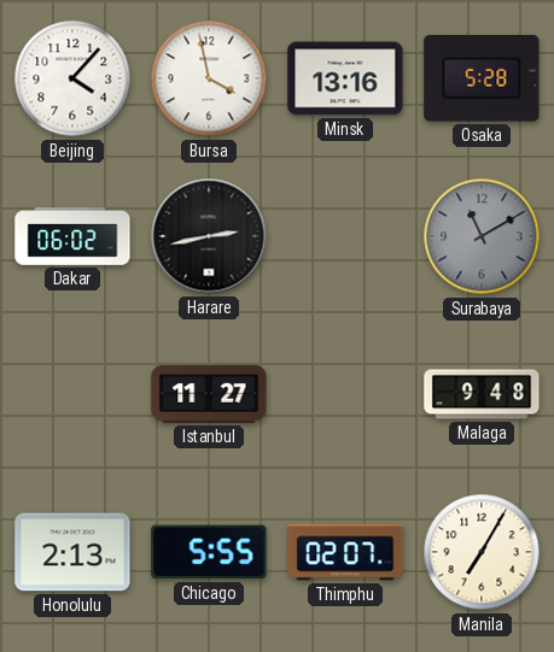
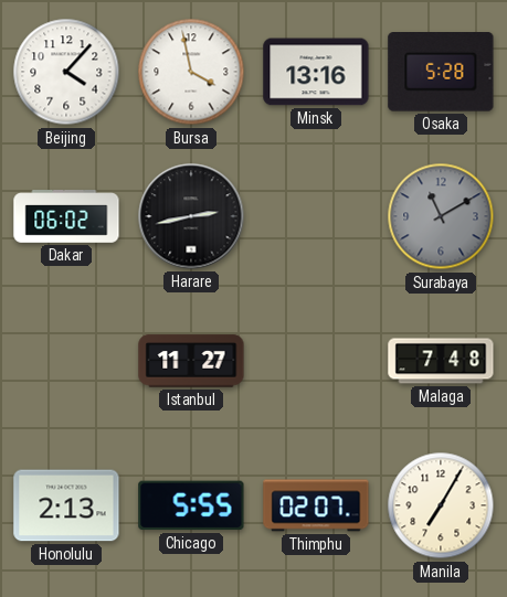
Malaga: 9:48 -> 7:48 (441, 361)
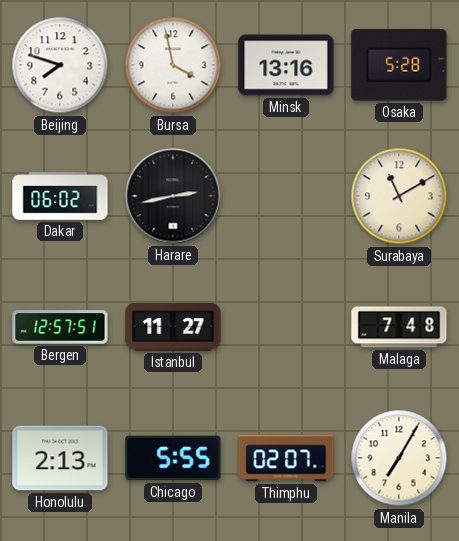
Beijing: 4:07 -> 7:48 (60, 65)
Surabaya dial: grey -> cream (399, 196)
Bergen: none -> 12:57 (60, 327)
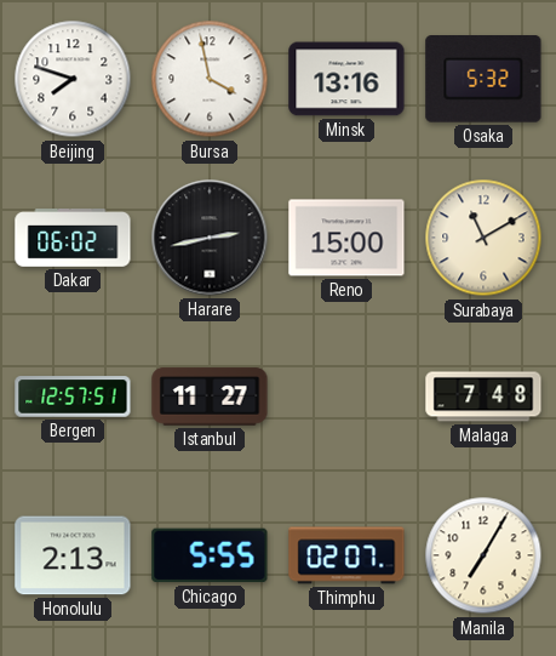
Osaka: 5:28 -> 5:32 (483, 79)
Reno: none -> 15:00 (346, 238)
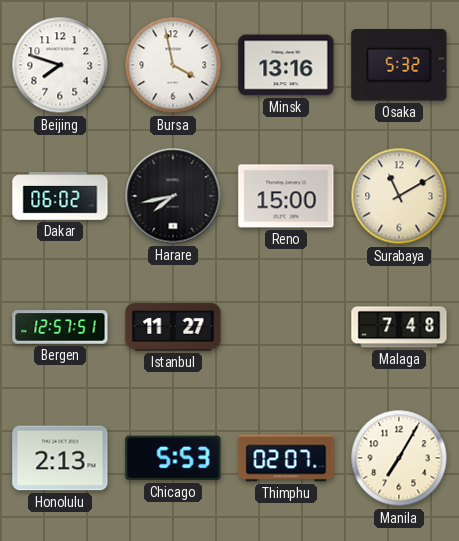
Harare: 2:43 -> 7:43 (173, 196)
Chicago: 5:55 -> 5:53 (173, 458)
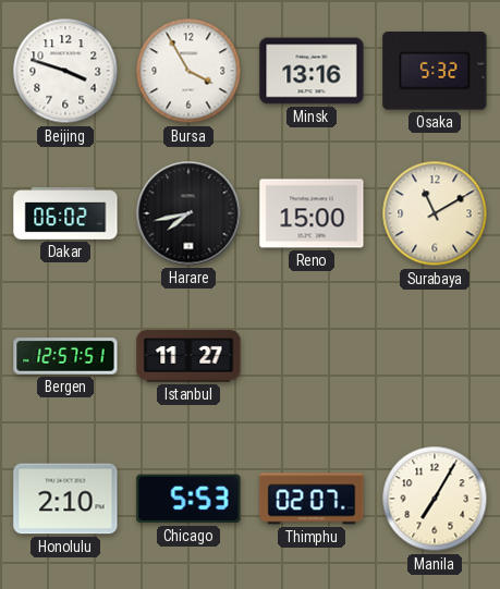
Beijing: 7:48 -> 3:48 (65, 71)
Bursa: 3:58 -> 3:55 (188, 71)
Malaga: 7:48 -> none (399, 327)
Honolulu: 2:13 -> 2:10 (65, 499)
